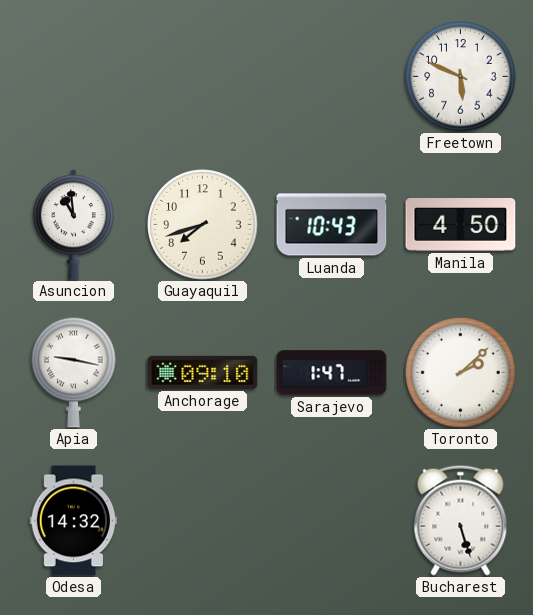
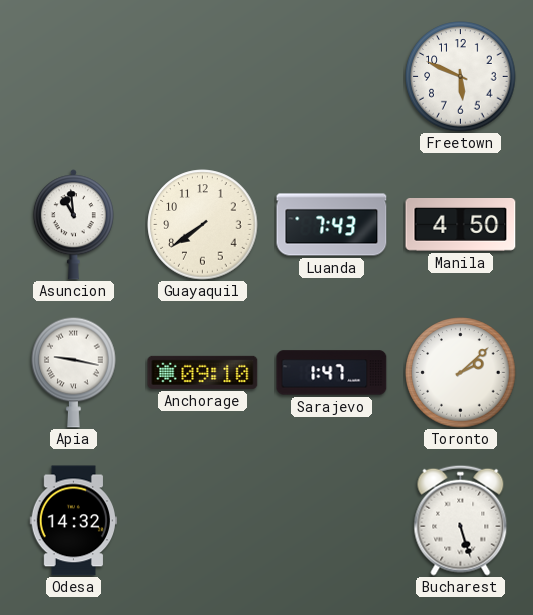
Guayaquil: 7:42 -> 7:39 (203, 225)
Luanda: 10:43 -> 7:43 (332, 225)
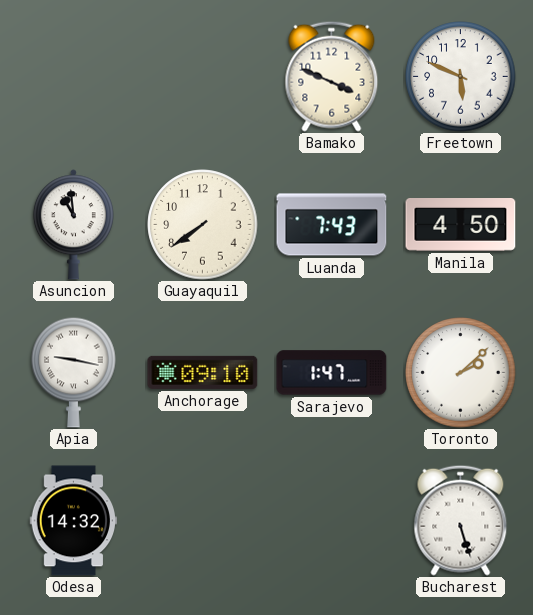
Bamako: none -> 3:49 (332, 76)
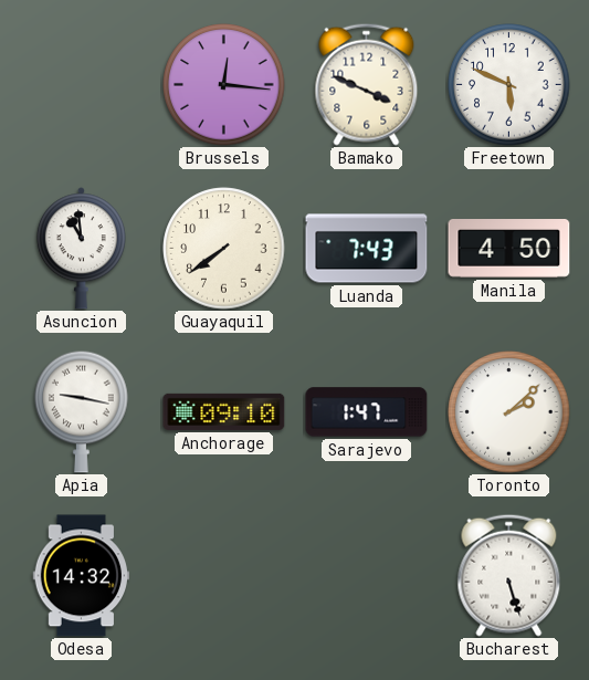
Brussels: none -> 12:16 (224, 85)
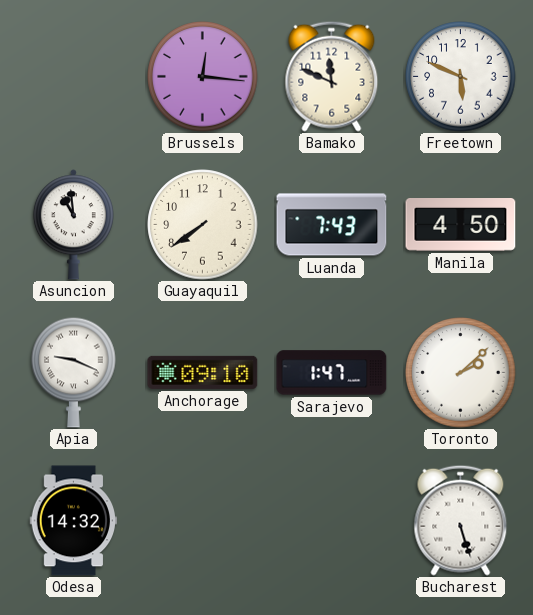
Bamako: 3:49 -> 11:49 (332, 76)
Apia: 9:17 -> 9:19 (74, 372)
